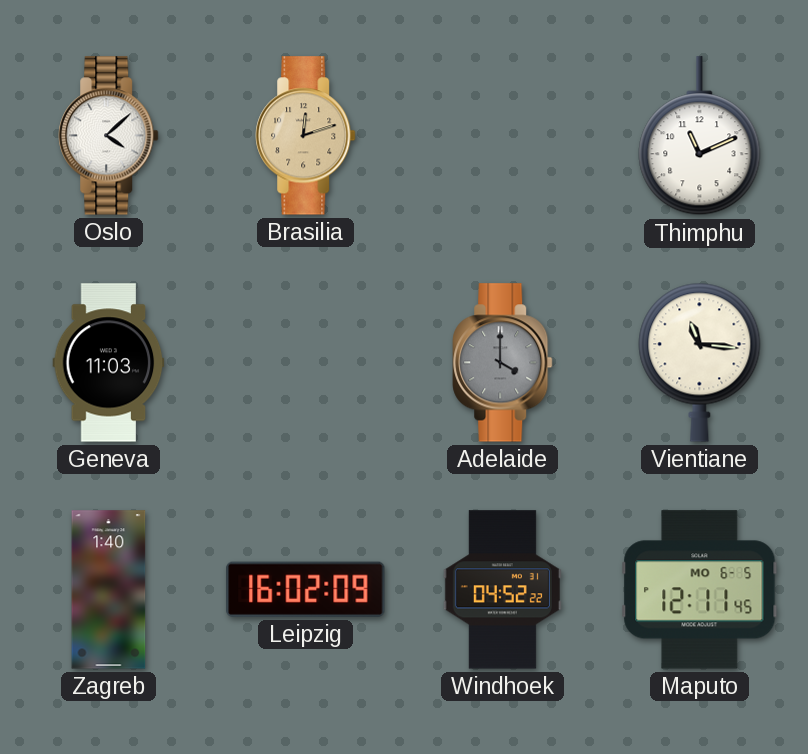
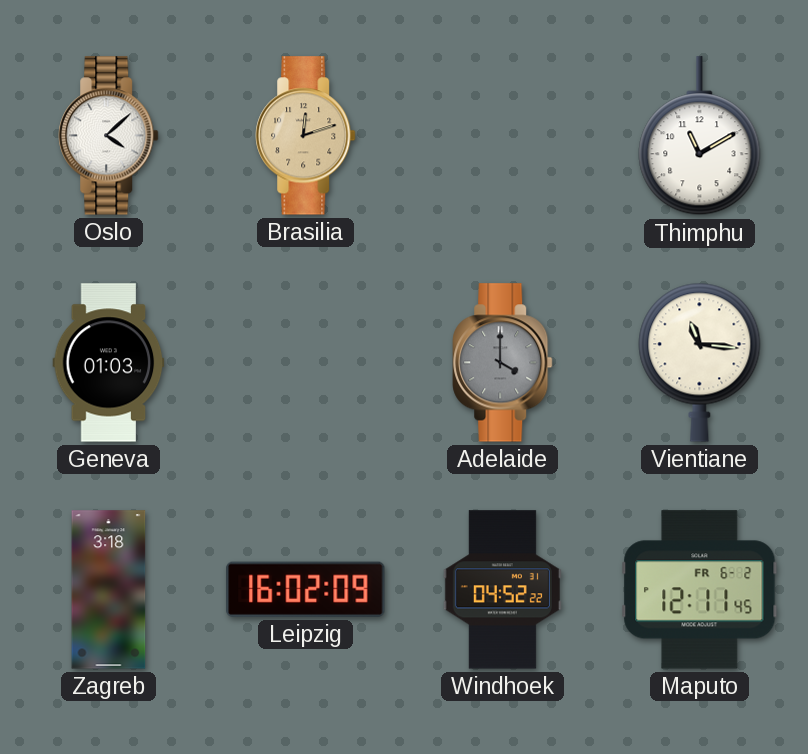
Thimphu: 11:11 -> 11:10 (700, 136)
Geneva: 11:03 -> 01:03 (109, 363)
Zagreb: 1:40 -> 3:18 (109, 590)
Maputo date: MO 6-5 -> FR 6-2 (700, 590)
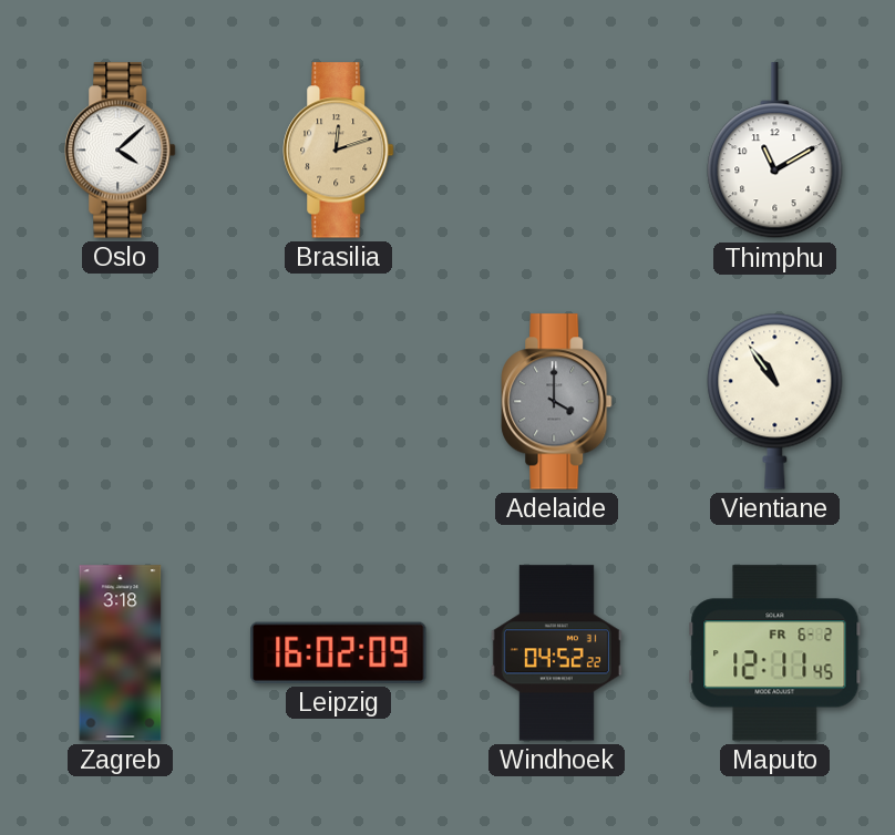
Geneva: 01:03 -> none (109, 363)
Vientiane: 11:16 -> 10:54 (775, 401)
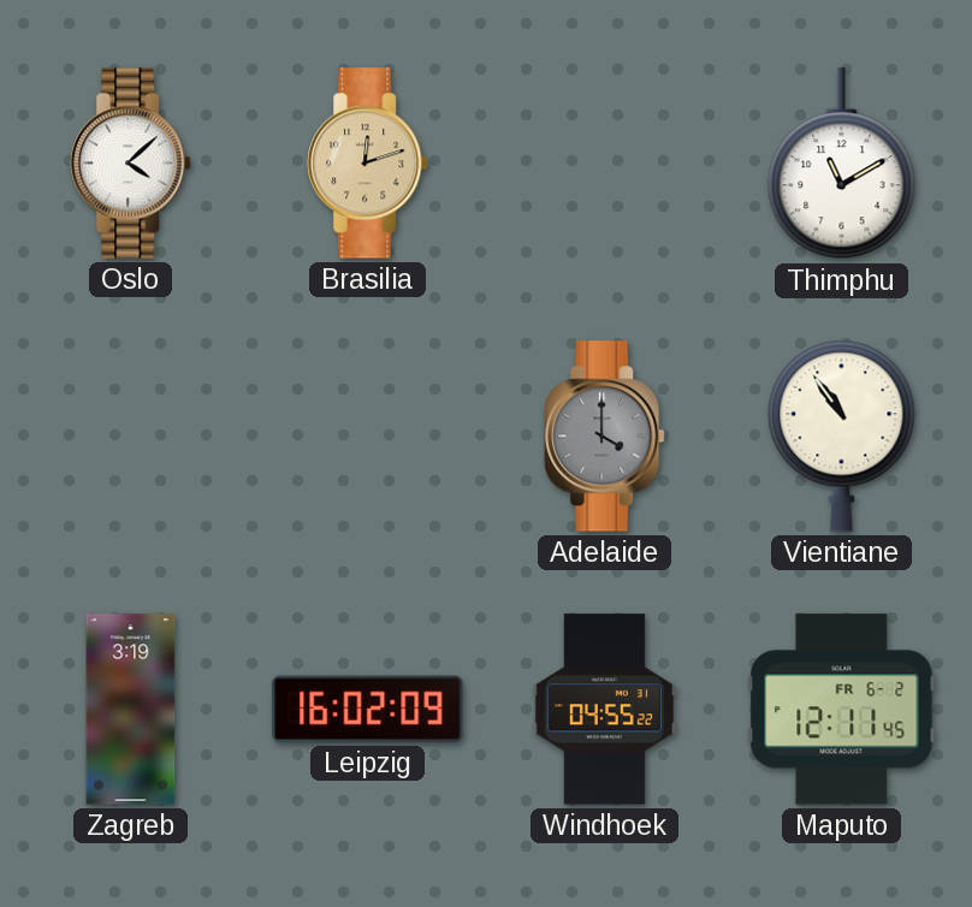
Zagreb: 3:18 -> 3:19 (131, 710)
Windhoek: 04:52 -> 04:55 (604, 710)
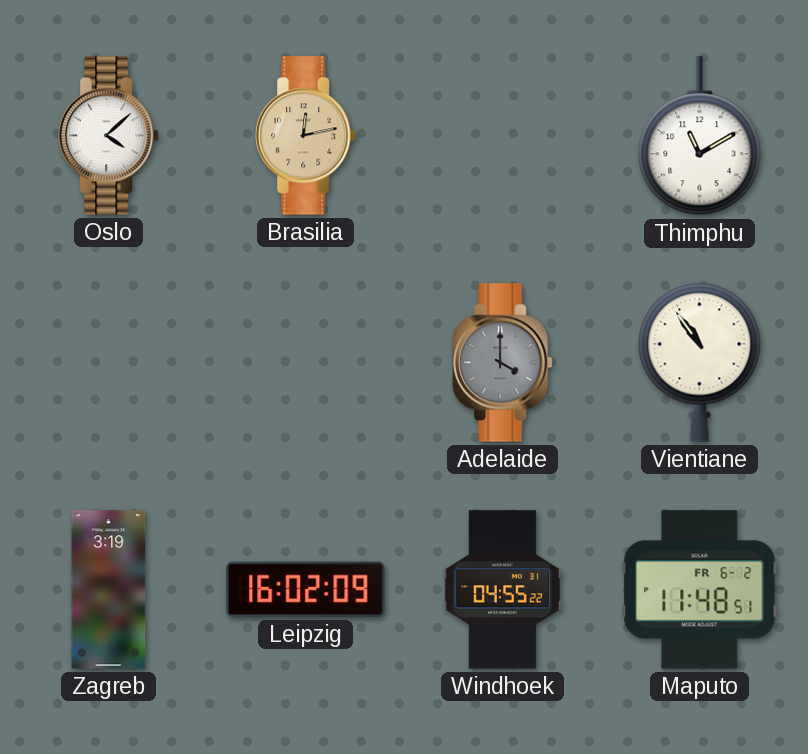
Brasilia: 12:12 -> 12:13 (306, 136)
Maputo: 12:11 -> 11:48 (700, 590)
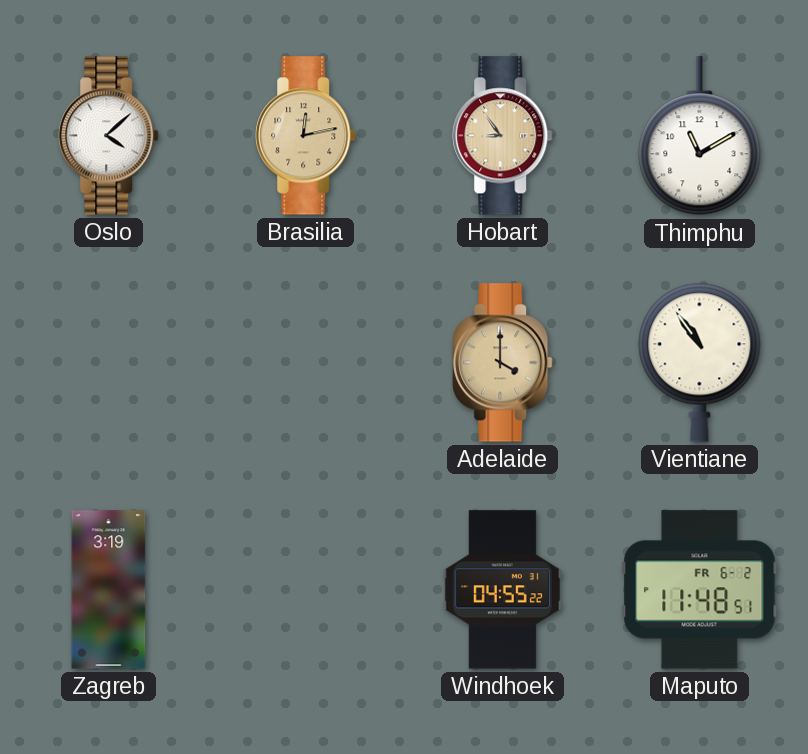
Hobart: none -> 8:54 (503, 136)
Adelaide dial: grey -> champagne (503, 363)
Leipzig: 16:02 -> none (306, 589)
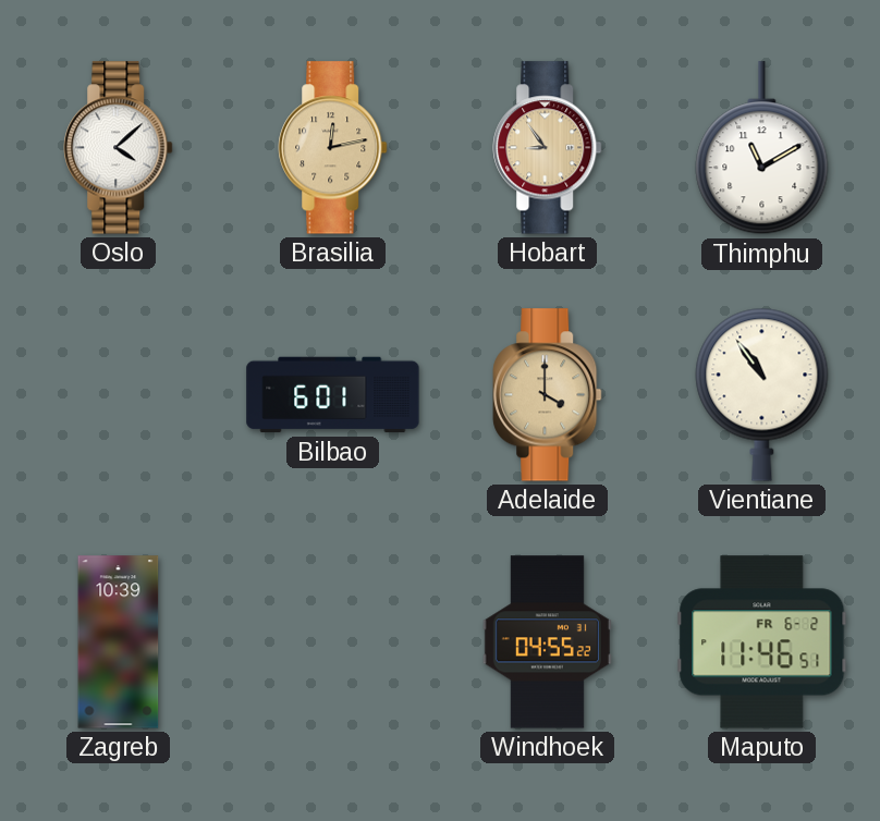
Bilbao: none -> 6:01 (333, 395)
Zagreb: 3:19 -> 10:39 (119, 642)
Maputo: 11:48 -> 11:46 (762, 642)
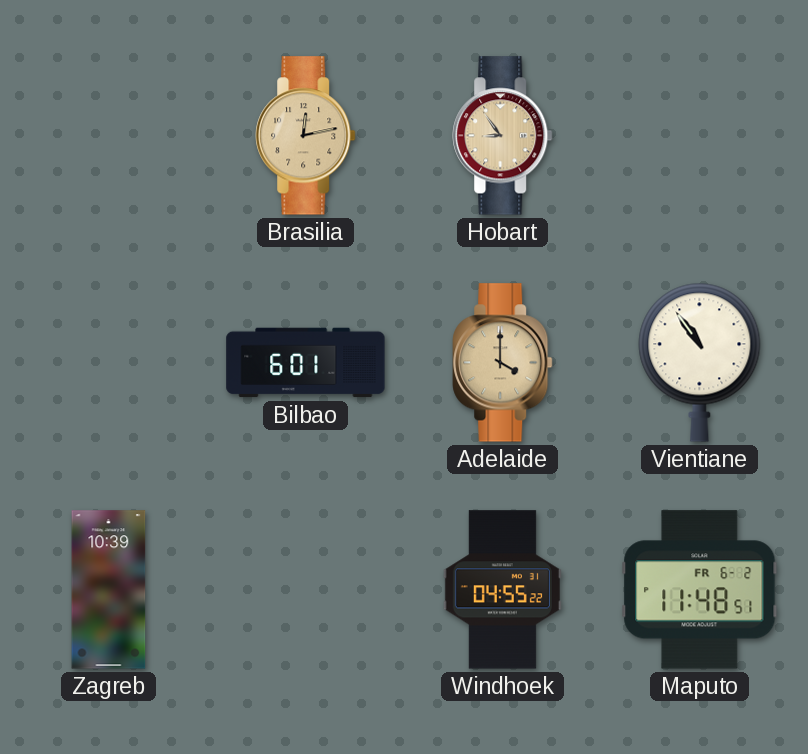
Oslo: 4:08 -> none (119, 148)
Thimphu: 11:10 -> none (762, 148)
Maputo: 11:46 -> 11:48 (700, 590)
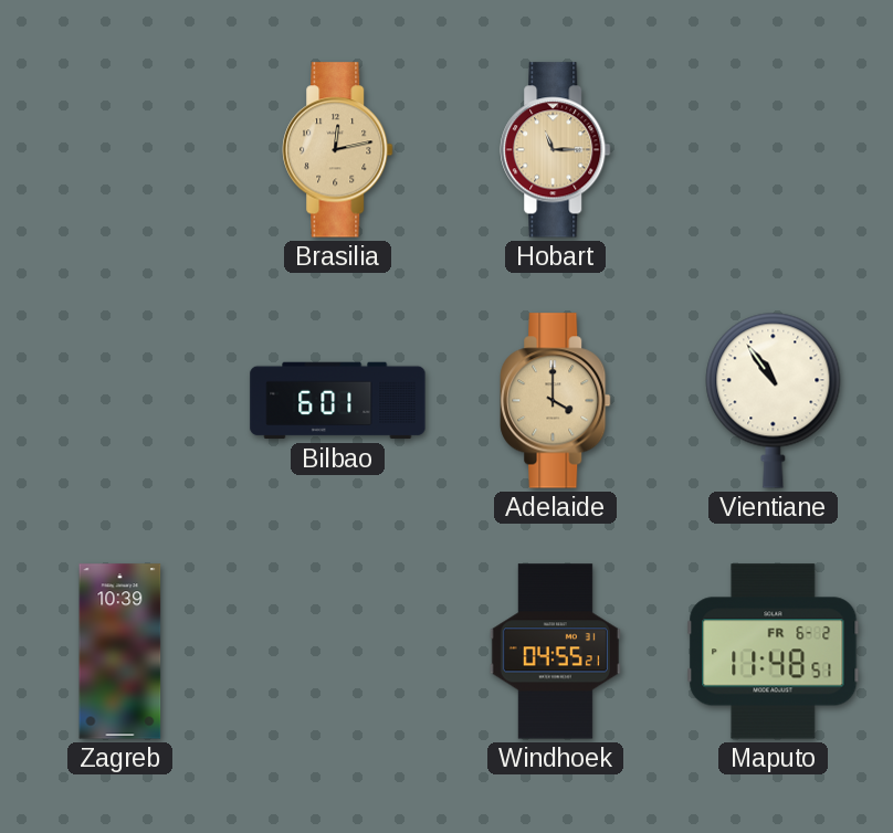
Hobart: 8:54 -> 11:15 (556, 150)
Windhoek: 04:55:22 -> 04:55:21 (555, 652)
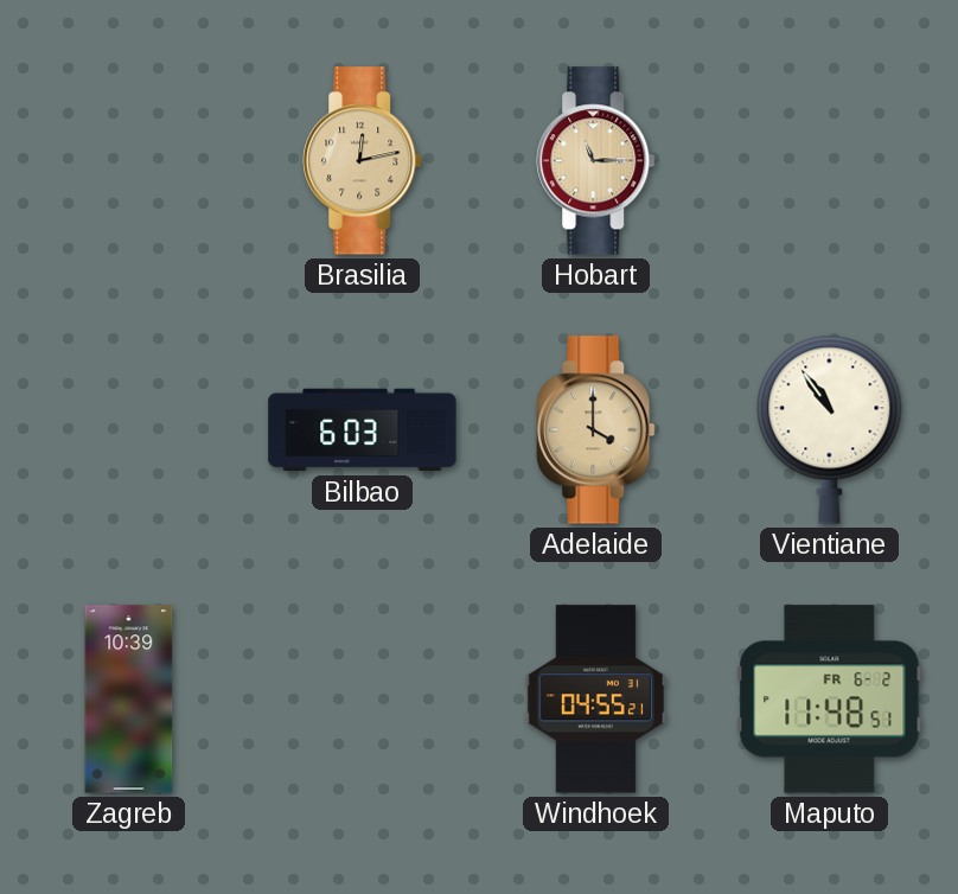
Bilbao: 6:01 -> 6:03 (363, 430)
